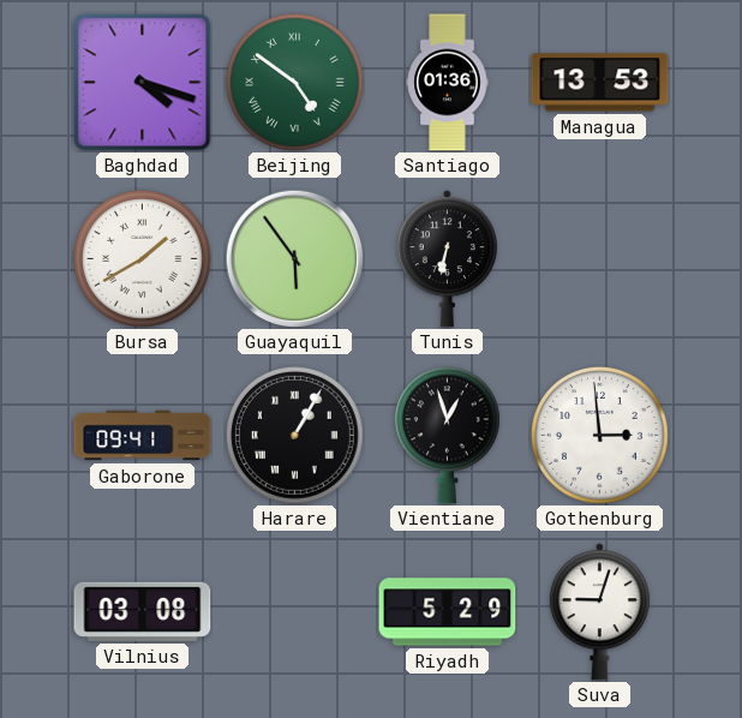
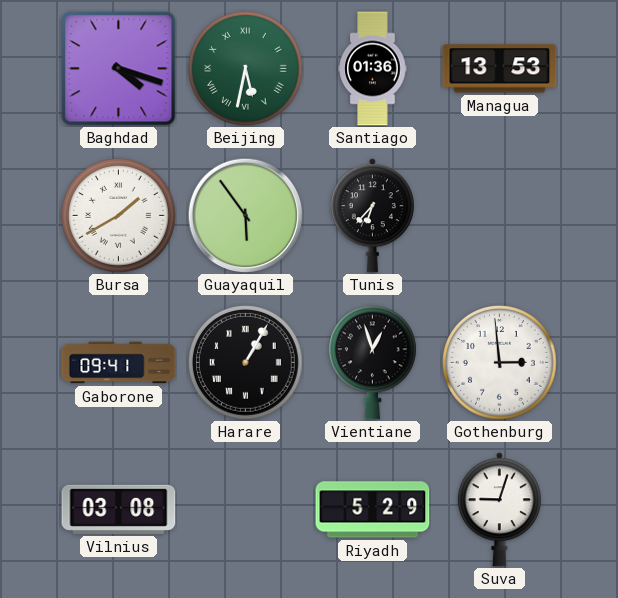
Beijing: 4:51 -> 5:32 (246, 69)
Tunis: 6:32 -> 6:37 (372, 216)
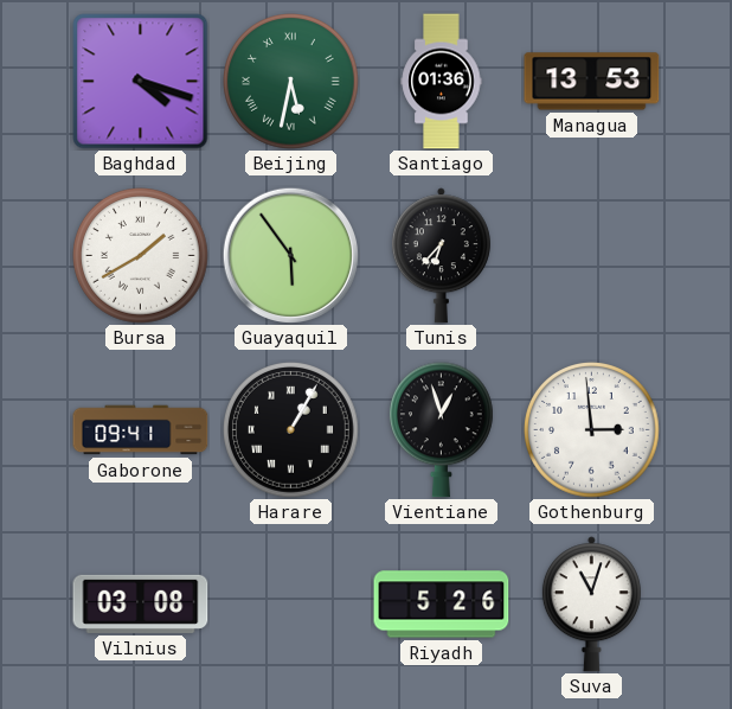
Riyadh: 5:29 -> 5:26 (442, 605)
Suva: 9:03 -> 11:03 (591, 605)
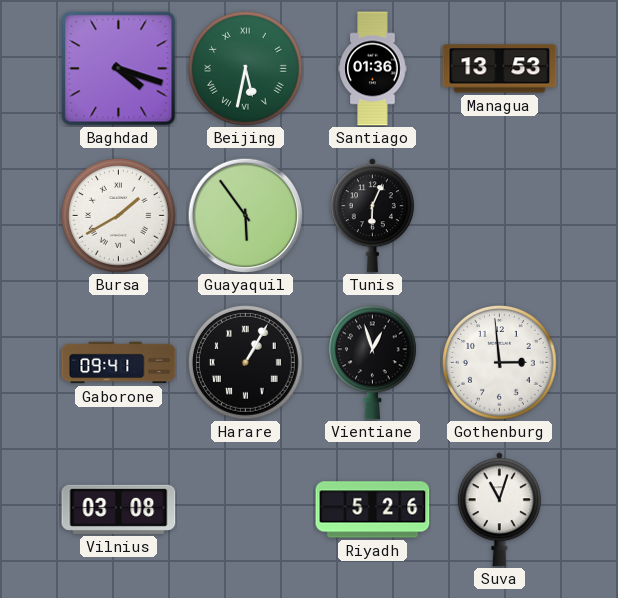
Tunis: 6:37 -> 6:04 (372, 216)
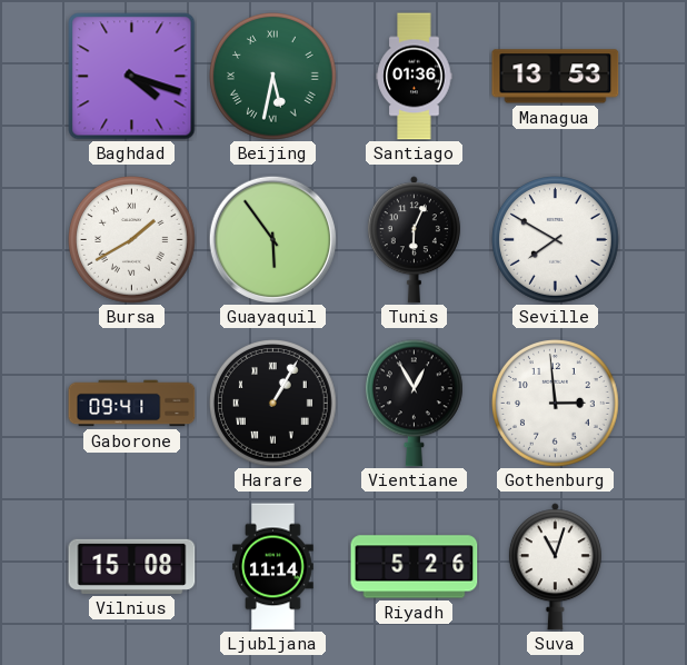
Seville: none -> 7:50 (556, 240)
Vientiane: 12:57 -> 12:55 (414, 404)
Vilnius: 03:08 -> 15:08 (132, 566)
Ljubljana: none -> 11:14 (273, 567)
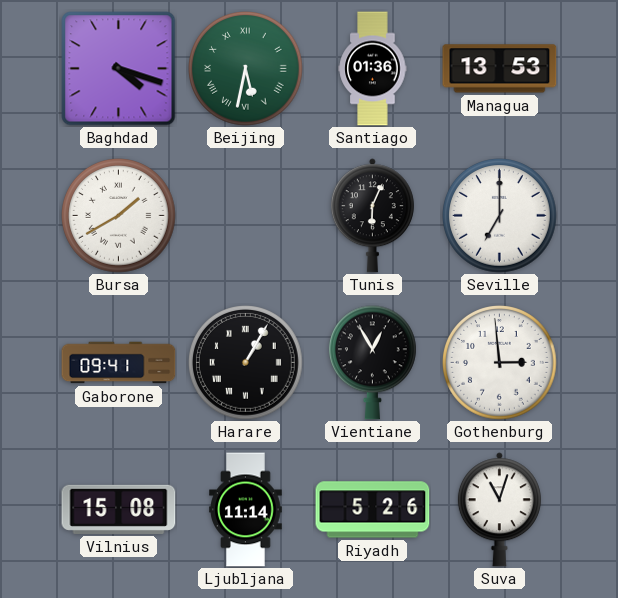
Guayaquil: 5:54 -> none (272, 239)
Seville: 7:50 -> 7:00 (500, 216)
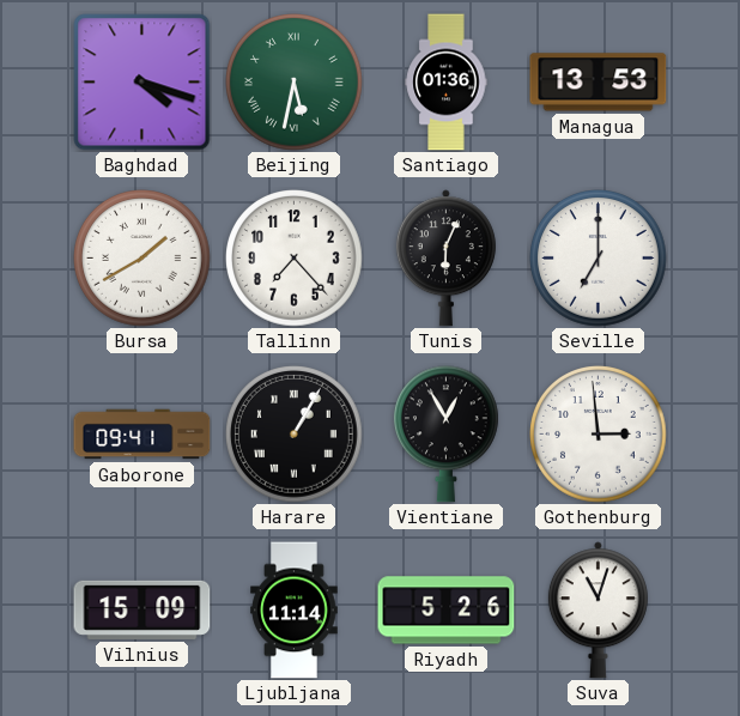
Tallinn: none -> 7:23 (295, 259)
Vilnius: 15:08 -> 15:09 (142, 609)
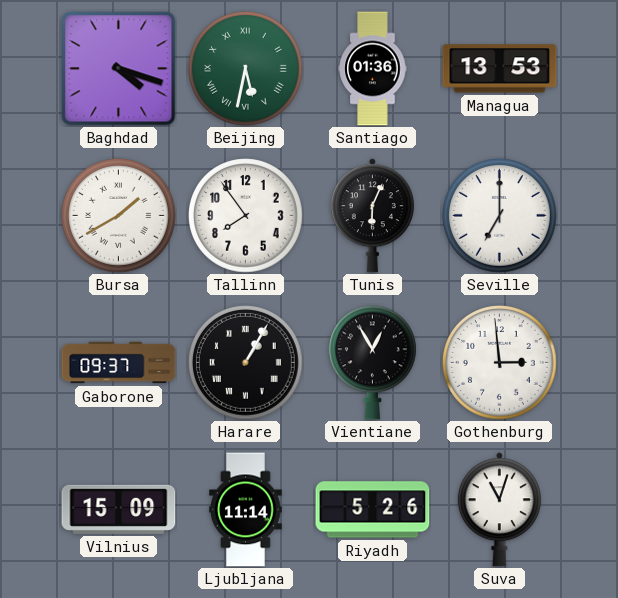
Tallinn: 7:23 -> 7:54 (246, 216)
Gaborone: 09:41 -> 09:37 (119, 363)
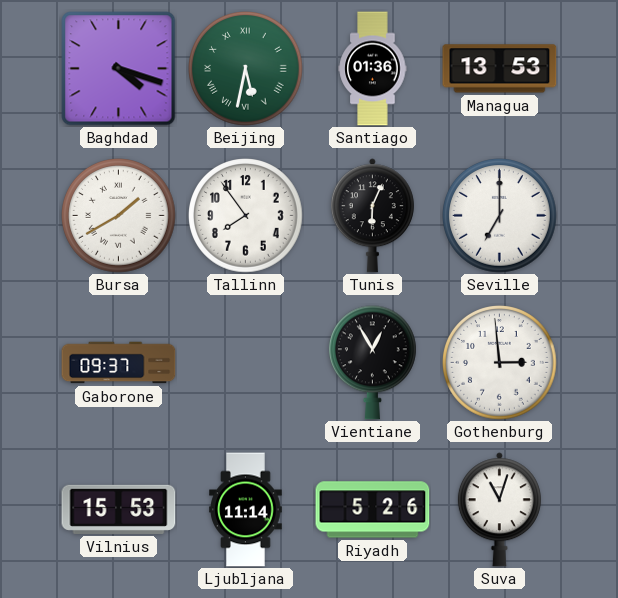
Harare: 1:05 -> none (246, 363)
Vilnius: 15:09 -> 15:53 (119, 509)
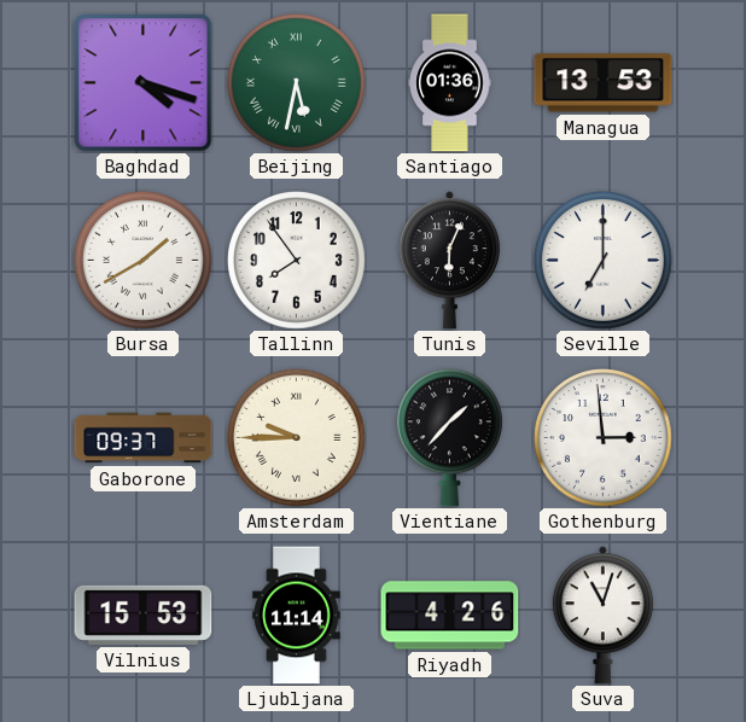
Amsterdam: none -> 9:45 (297, 438)
Vientiane: 12:55 -> 1:37 (449, 438)
Riyadh: 5:26 -> 4:26 (450, 616)
